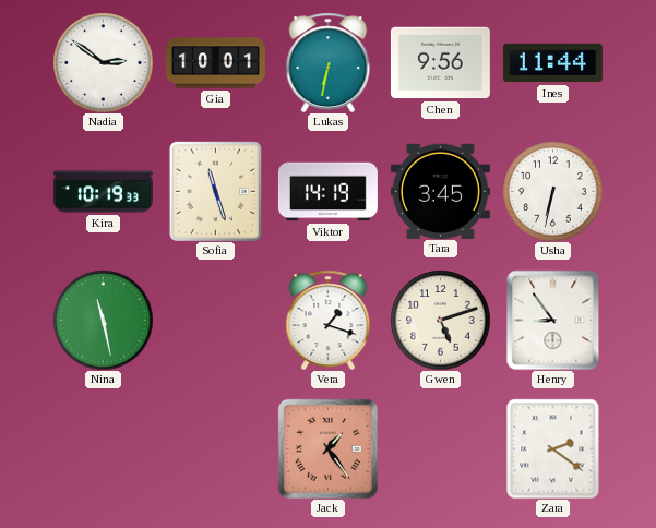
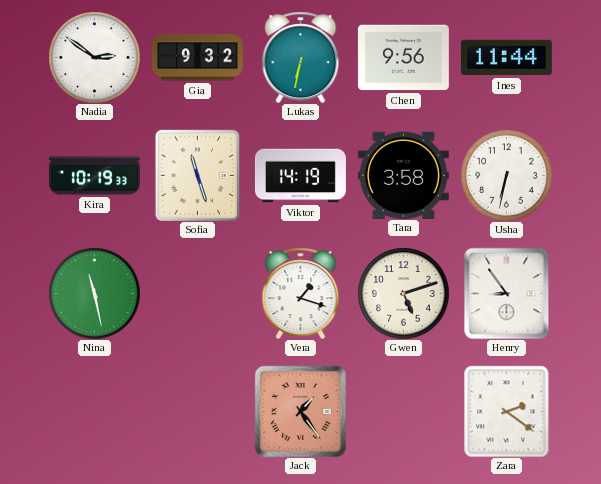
Gia: 10:01 -> 9:32 (197, 58)
Tara: 3:45 -> 3:58 (403, 175)
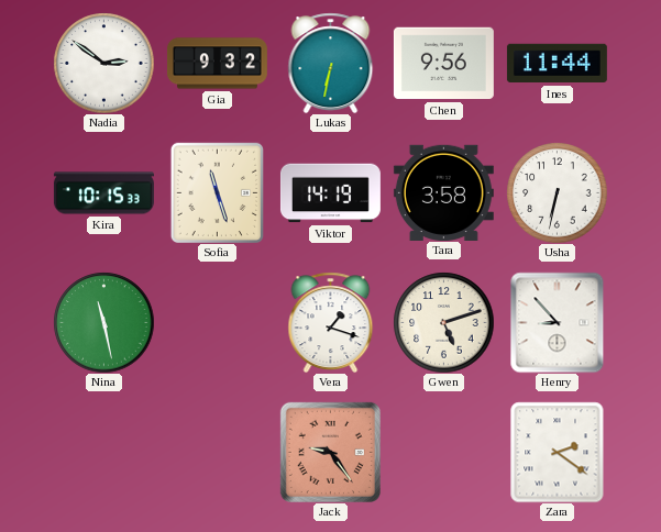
Kira: 10:19 -> 10:15 (103, 193)
Henry: 8:54 -> 8:53 (558, 322)
Jack: 1:24 -> 9:24 (330, 452)
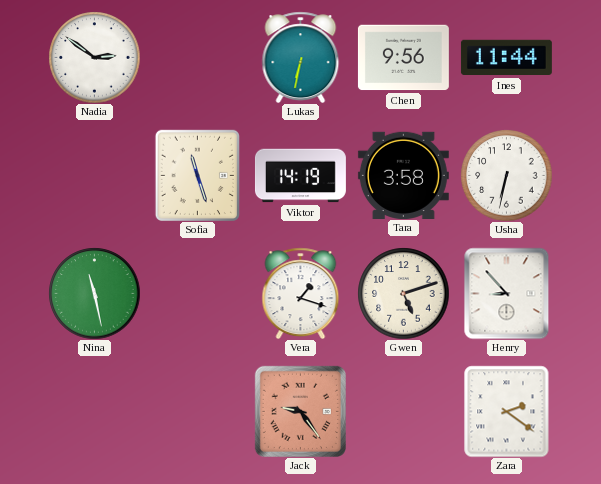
Gia: 9:32 -> none (217, 64)
Kira: 10:15 -> none (103, 193)
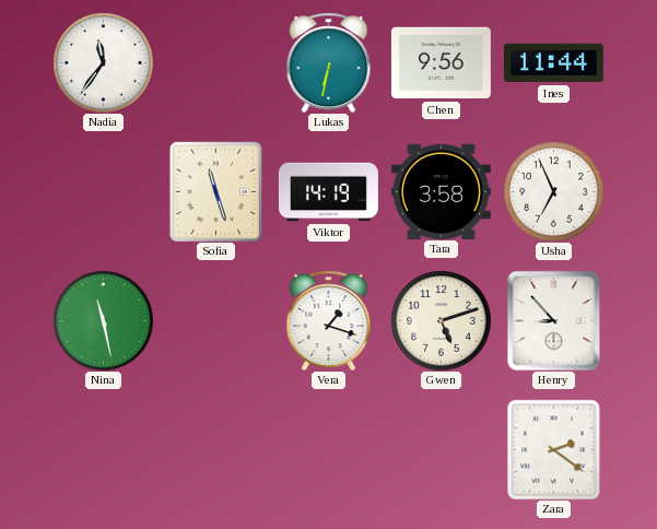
Nadia: 2:51 -> 11:36 (103, 62)
Usha: 6:32 -> 6:56 (553, 191)
Jack: 9:24 -> none (300, 411)
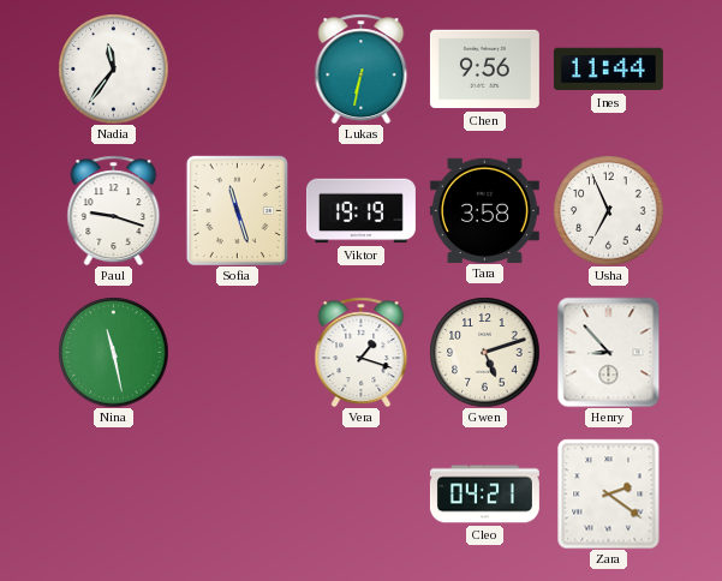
Paul: none -> 9:18 (114, 210)
Viktor: 14:19 -> 19:19 (360, 211)
Cleo: none -> 04:21 (484, 495)
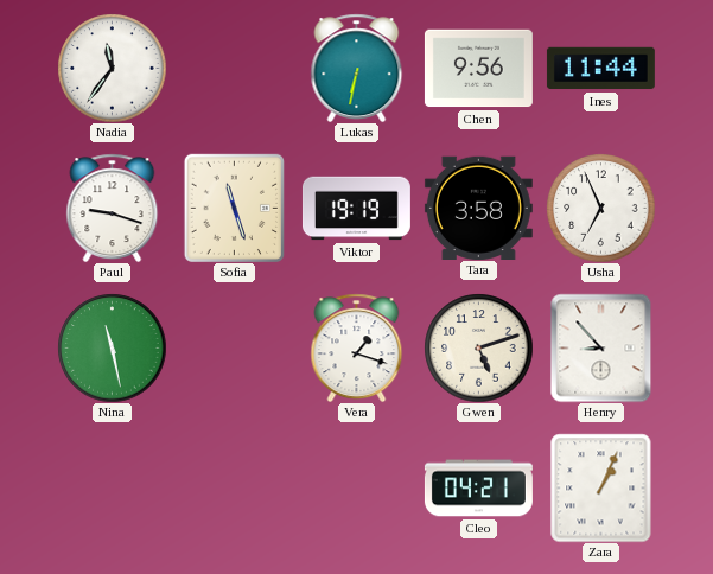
Zara: 2:21 -> 1:04 (601, 487)
